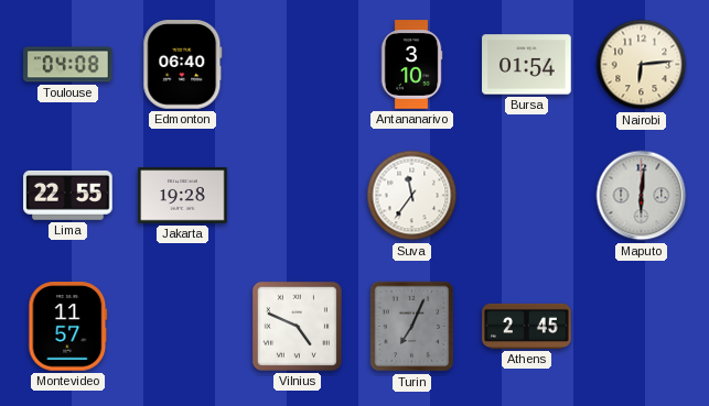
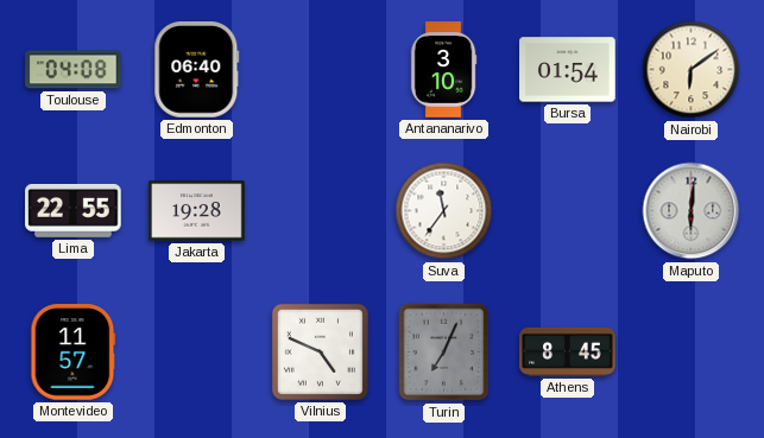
Nairobi: 6:14 -> 6:09 (692, 70)
Athens: 2:45 -> 8:45 (568, 351)
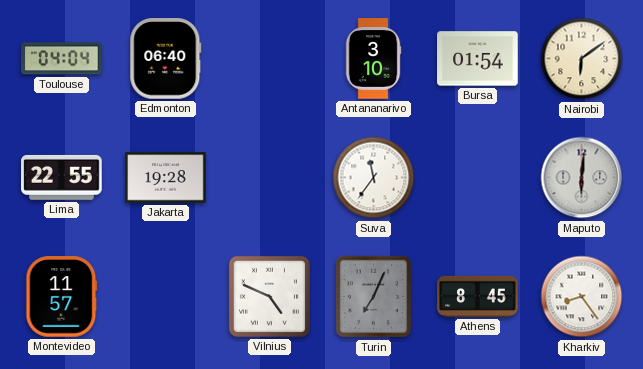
Toulouse: 04:08 -> 04:04 (62, 59)
Kharkiv: none -> 8:24 (582, 297)
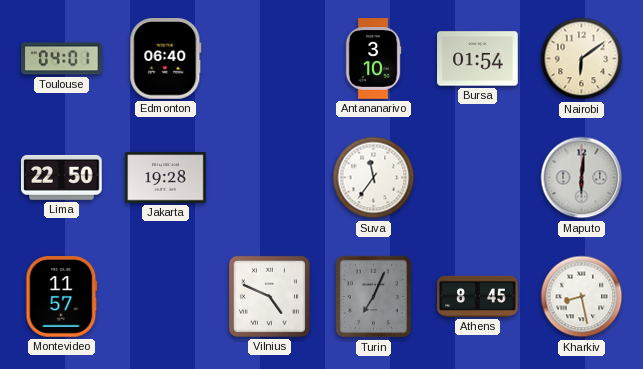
Toulouse: 04:04 -> 04:01 (62, 59)
Lima: 22:55 -> 22:50 (62, 177)
Kharkiv: 8:24 -> 8:28 (582, 297)
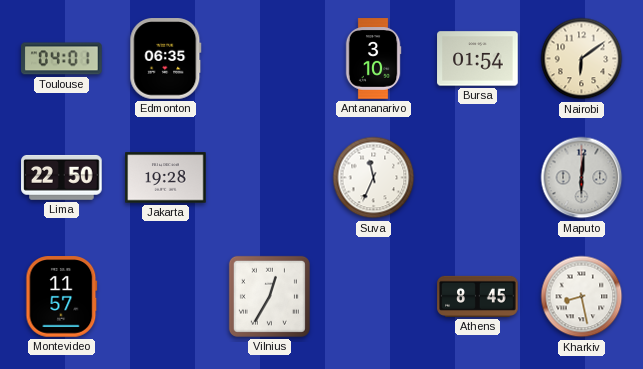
Edmonton: 06:40 -> 06:35 (166, 59)
Suva: 11:36 -> 11:34 (374, 178)
Vilnius: 4:49 -> 12:35 (269, 296)
Turin: 7:04 -> none (374, 297)
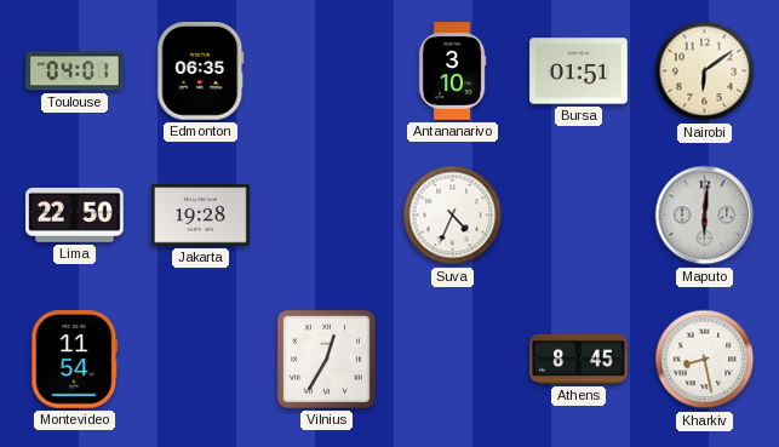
Bursa: 01:54 -> 01:51 (579, 71)
Suva: 11:34 -> 4:34 (453, 216)
Montevideo: 11:57 -> 11:54 (75, 360)
